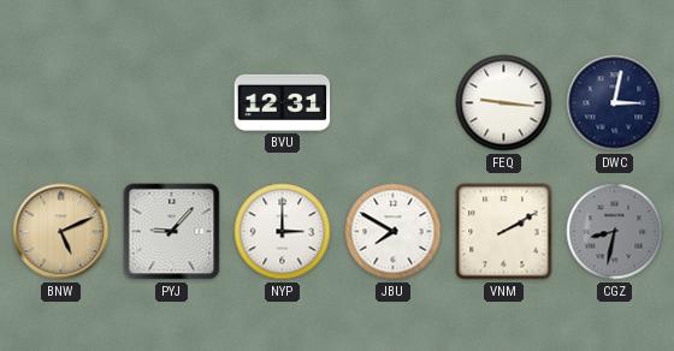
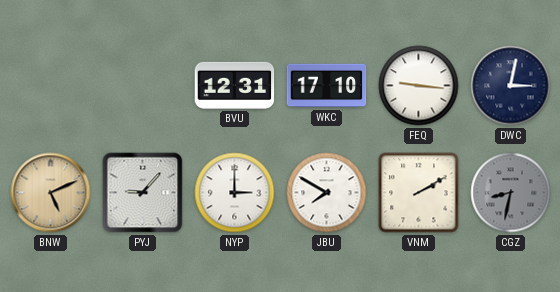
WKC: none -> 17:10 (327, 86)
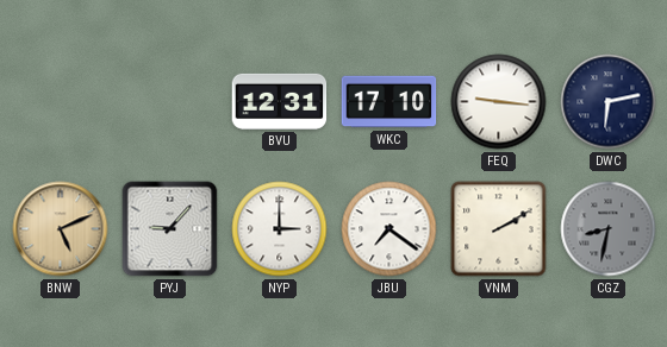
DWC: 3:02 -> 6:13 (609, 102)
JBU: 7:50 -> 7:21 (389, 229)
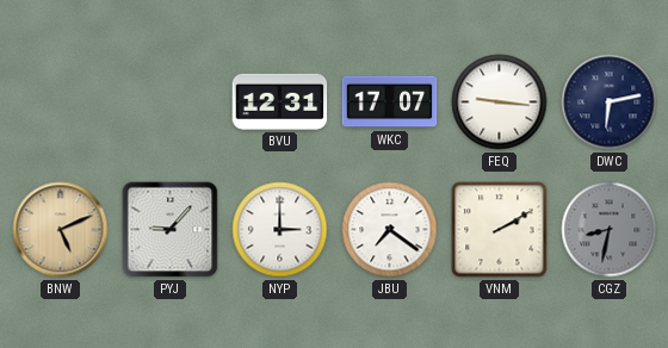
WKC: 17:10 -> 17:07 (390, 102)
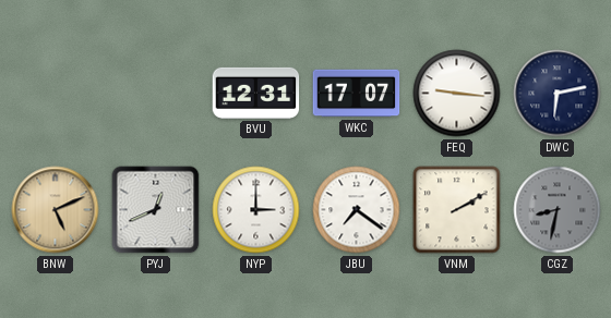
PYJ: 9:07 -> 12:41 (156, 210)
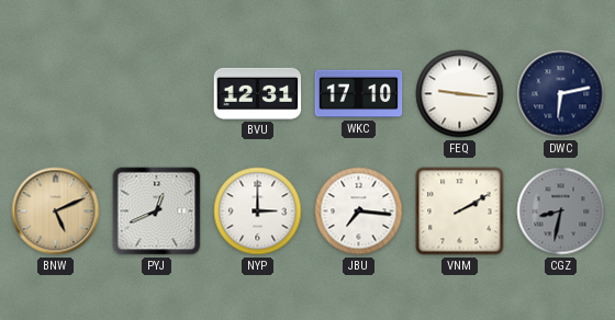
WKC: 17:07 -> 17:10 (359, 94)
JBU: 7:21 -> 7:16 (359, 212)
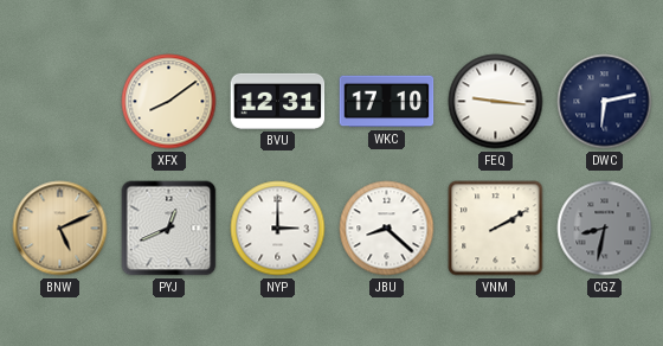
XFX: none -> 8:09 (169, 102)
JBU: 7:16 -> 8:22 (387, 229)
